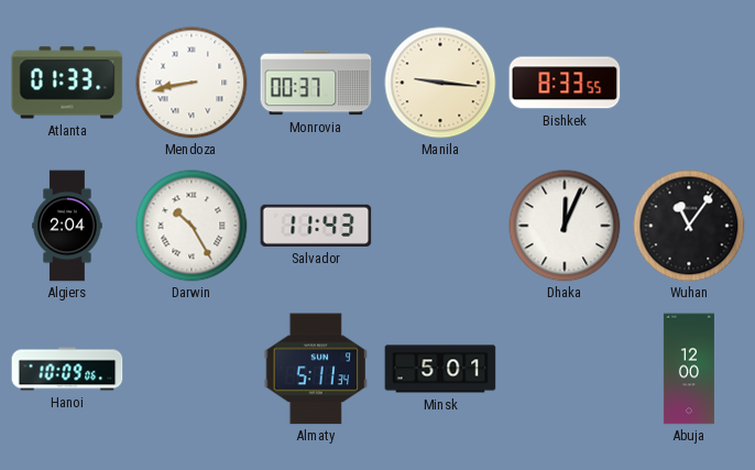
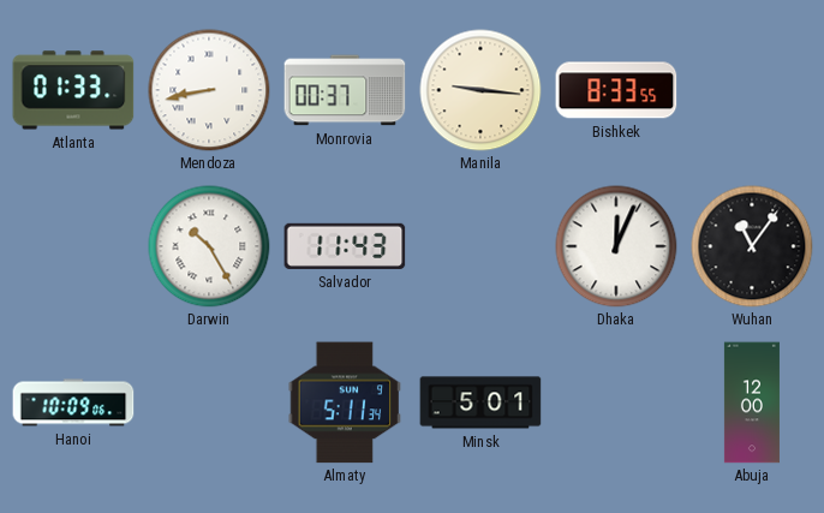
Algiers: 2:04 -> none (67, 226)
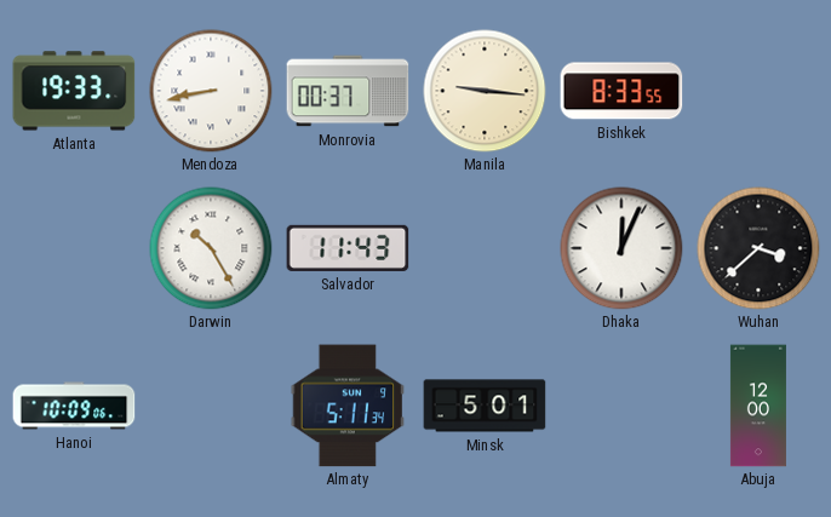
Atlanta: 01:33 -> 19:33 (74, 91)
Wuhan: 11:06 -> 3:38 (758, 248)
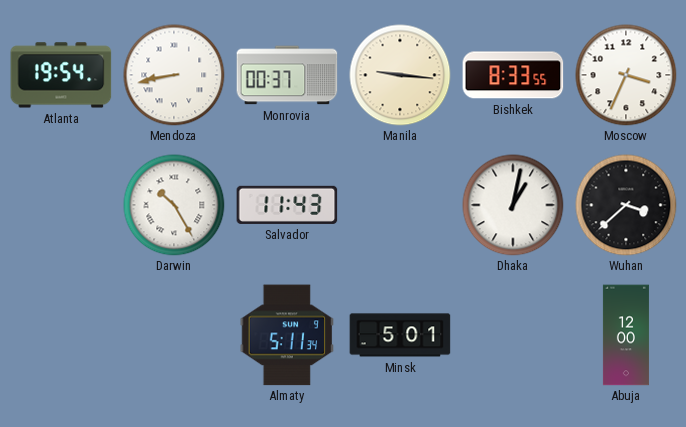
Atlanta: 19:33 -> 19:54 (61, 75)
Moscow: none -> 3:34 (626, 75)
Dhaka: 12:04 -> 1:02 (513, 205)
Hanoi: 10:09 -> none (74, 406)
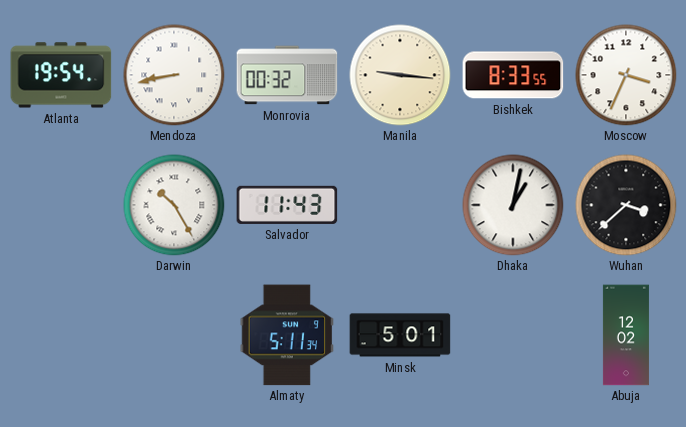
Monrovia: 00:37 -> 00:32 (287, 75)
Abuja: 12:00 -> 12:02 (626, 335)
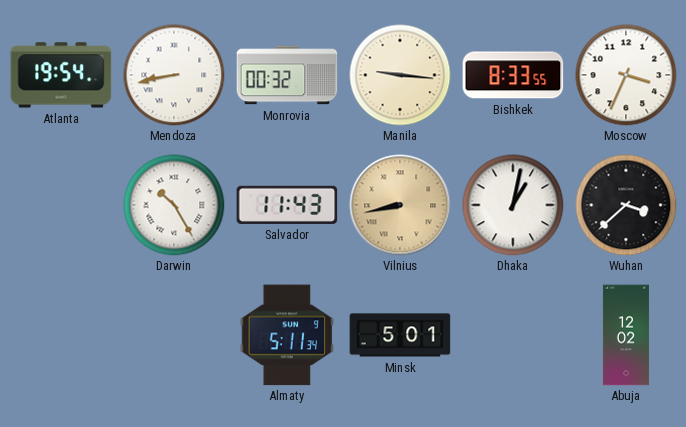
Vilnius: none -> 8:43 (400, 205)
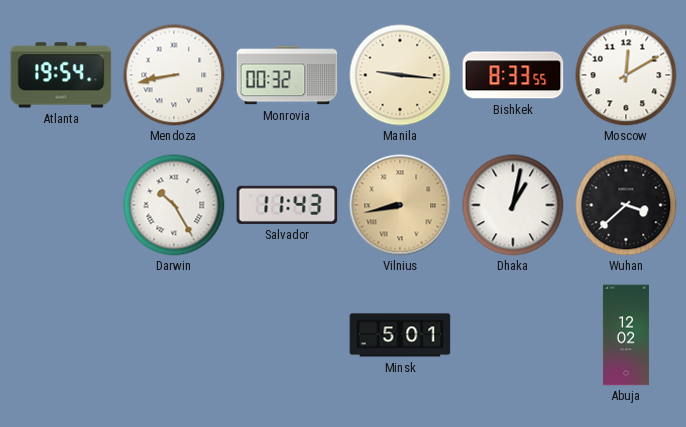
Moscow: 3:34 -> 12:10 (626, 75)
Almaty: 5:11 -> none (287, 335)
